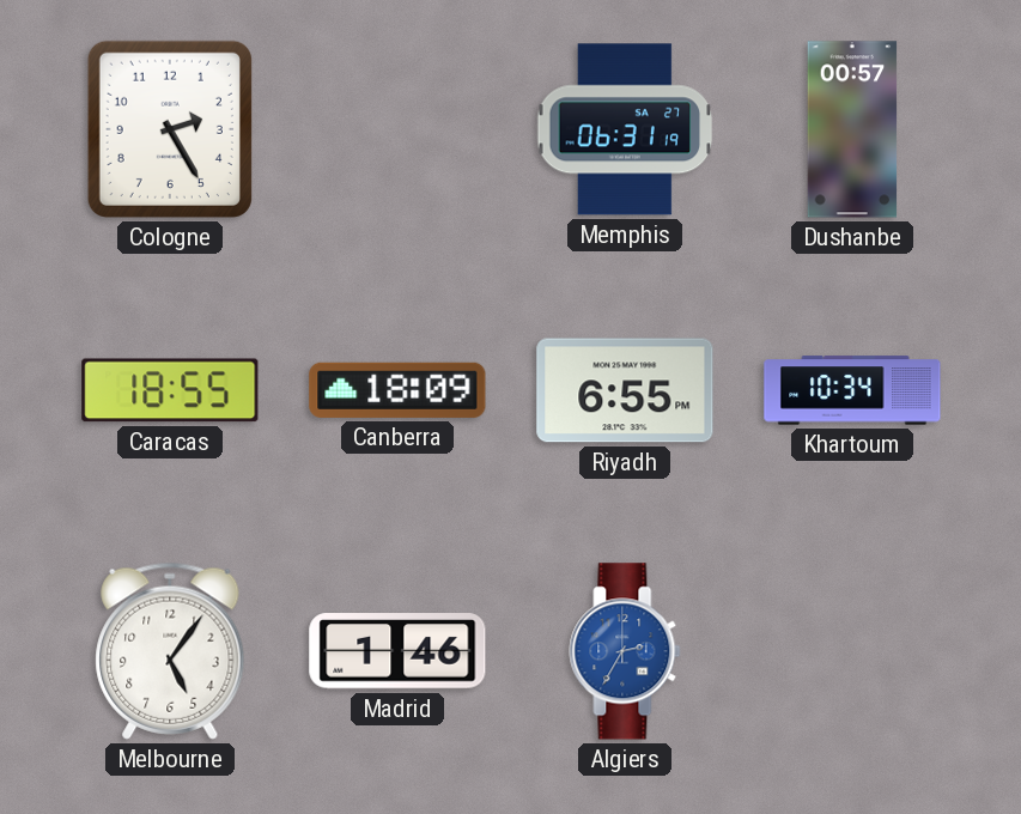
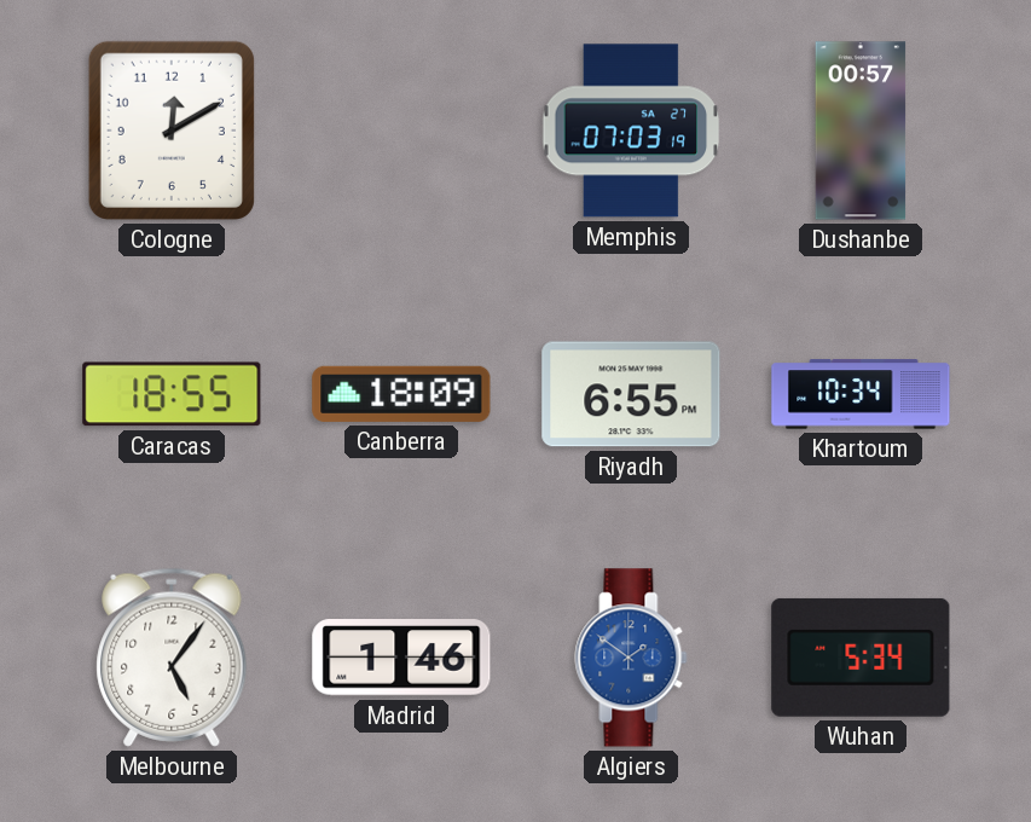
Cologne: 2:25 -> 12:10 (172, 131)
Memphis: 06:31 -> 07:03 (631, 131)
Algiers: 2:35 -> 1:51 (631, 658)
Wuhan: none -> 5:34 (861, 658)
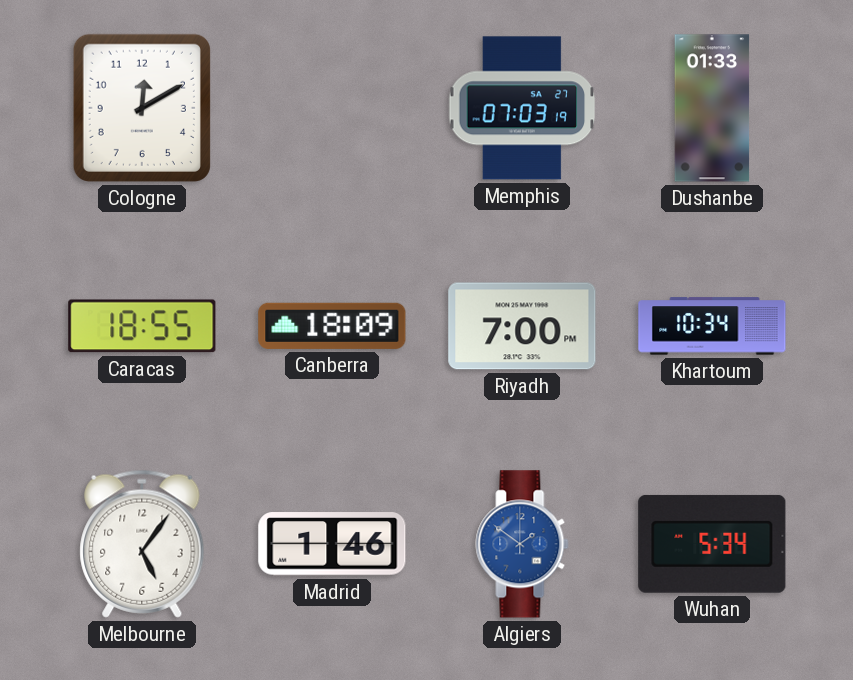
Dushanbe: 00:57 -> 01:33 (712, 108)
Riyadh: 6:55 -> 7:00 (522, 326)
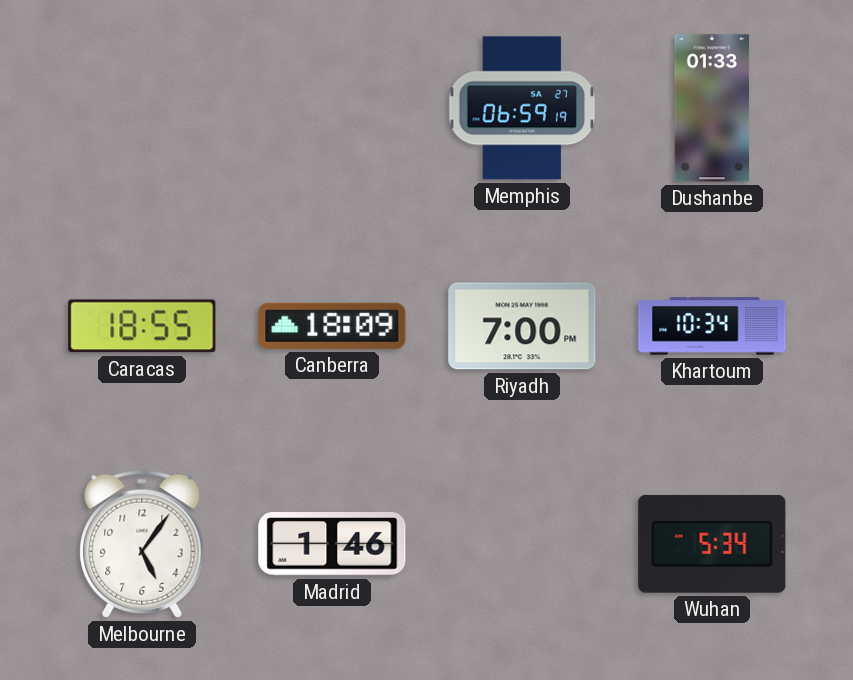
Cologne: 12:10 -> none (142, 108)
Memphis: 07:03 -> 06:59 (522, 108)
Algiers: 1:51 -> none (522, 544)
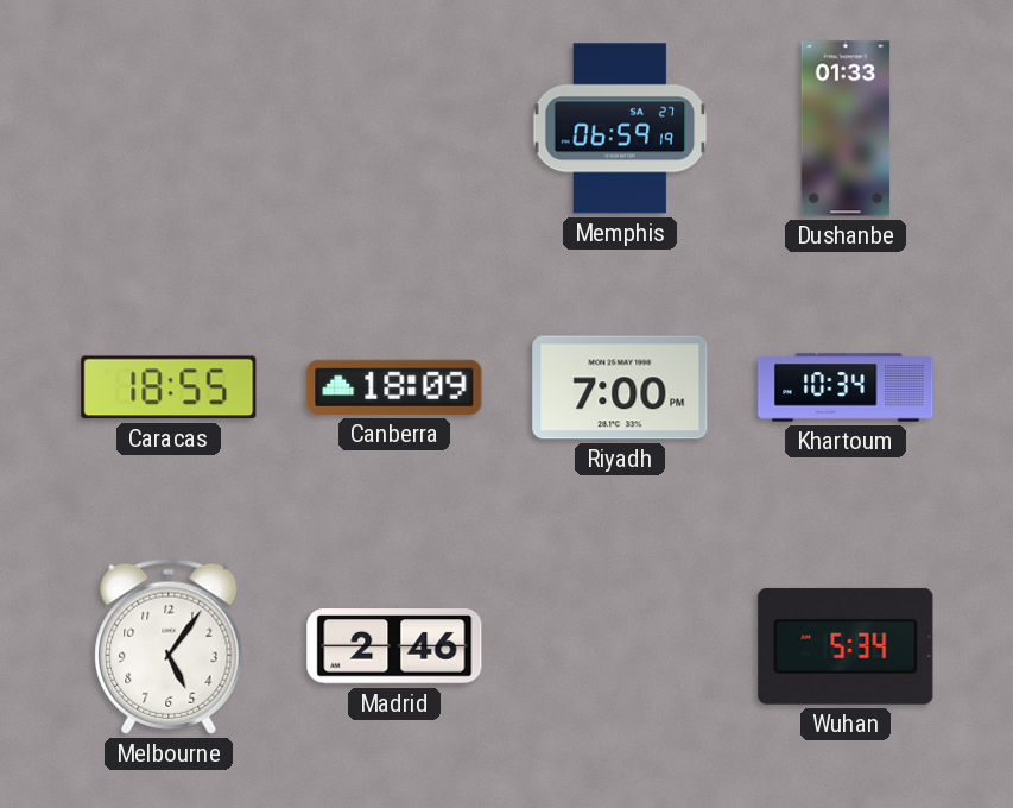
Madrid: 1:46 -> 2:46 (394, 646)
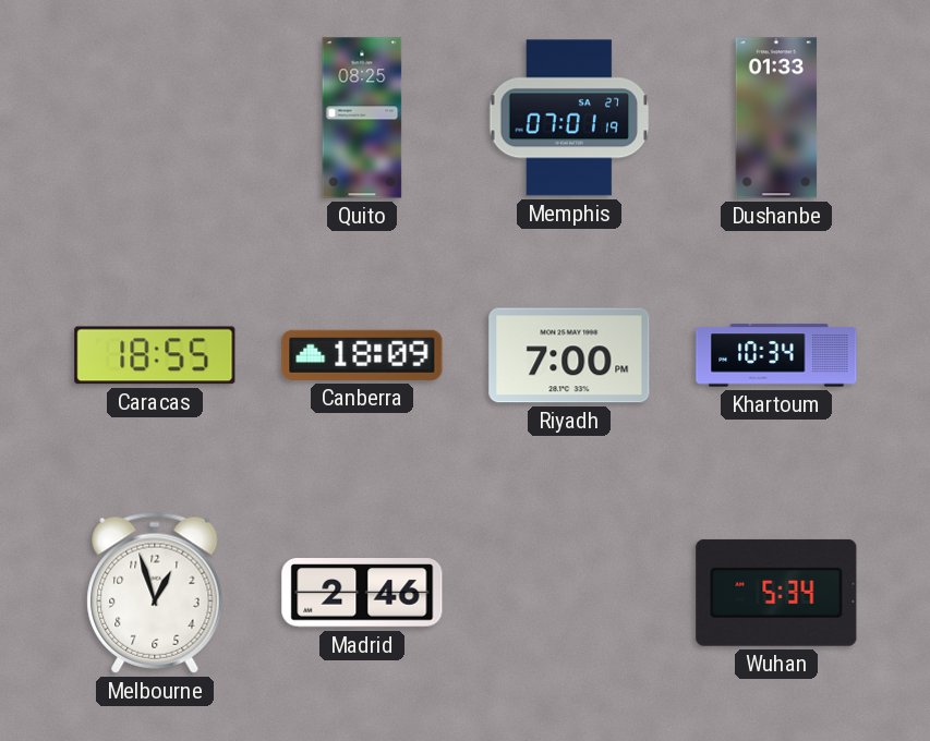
Quito: none -> 08:25 (362, 118)
Memphis: 06:59 -> 07:01 (569, 118)
Melbourne: 5:06 -> 12:57 (155, 593)
